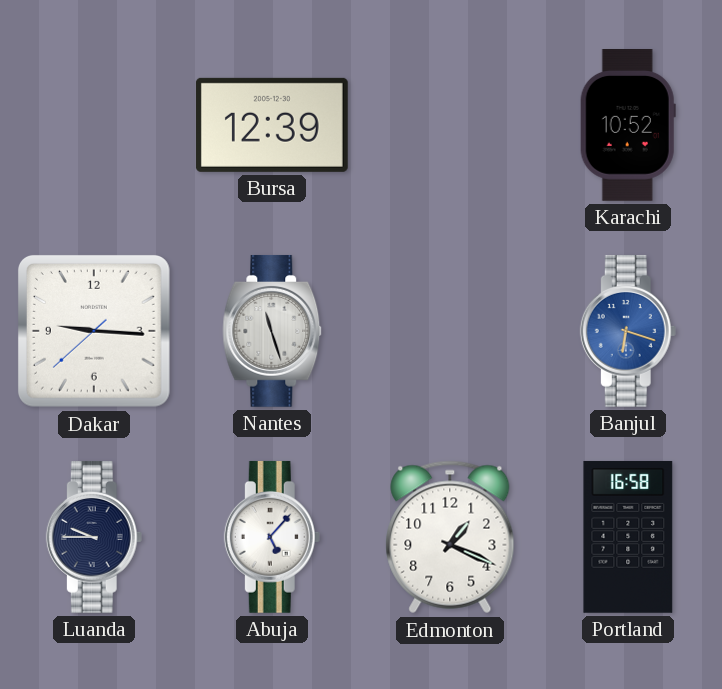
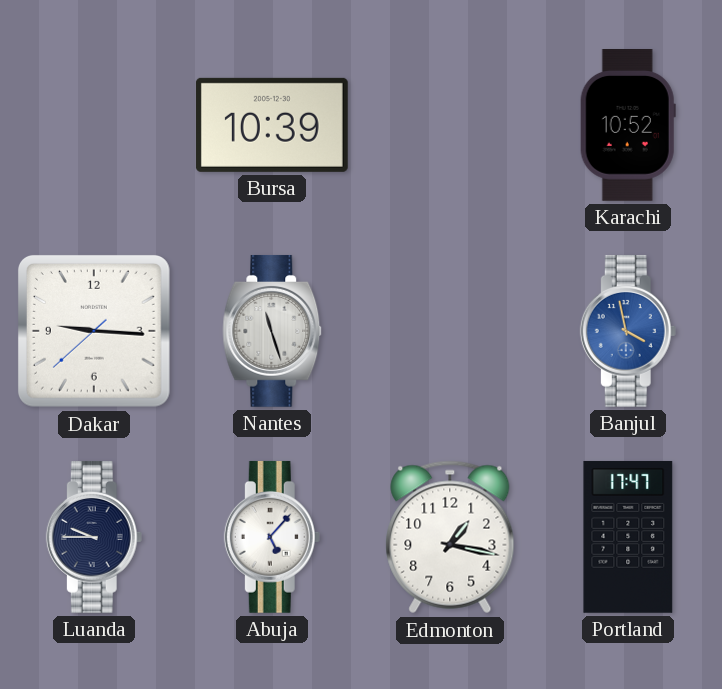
Bursa: 12:39 -> 10:39 (272, 125)
Banjul: 6:18 -> 3:58 (628, 331)
Edmonton: 1:19 -> 1:17 (450, 537)
Portland: 16:58 -> 17:47 (628, 537)
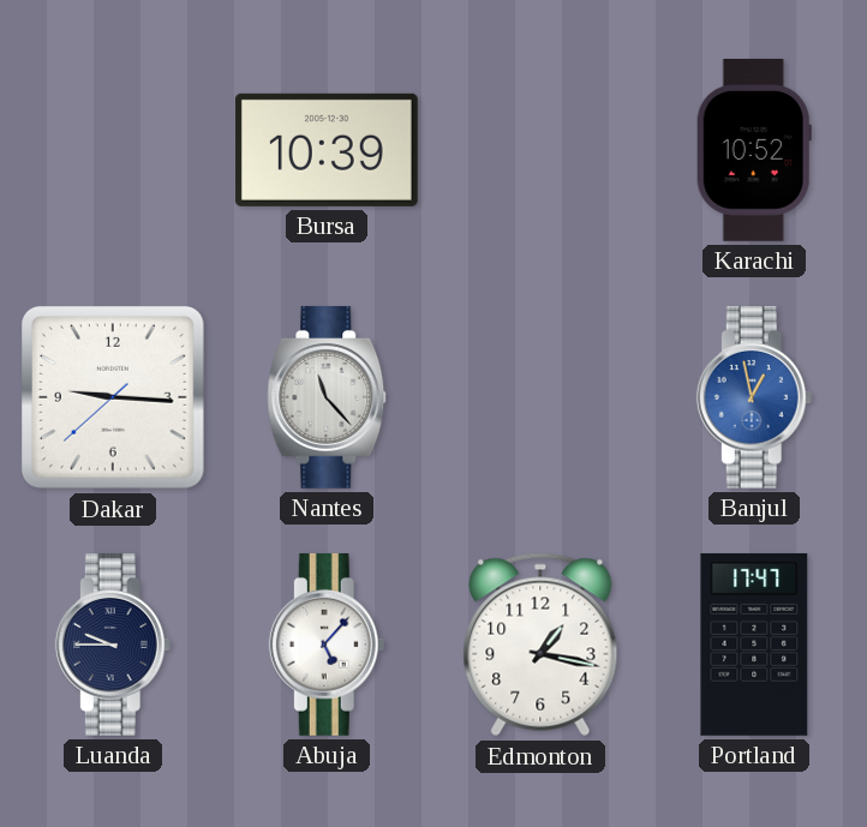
Nantes: 11:27 -> 11:23 (327, 397)
Banjul: 3:58 -> 12:58 (754, 397)
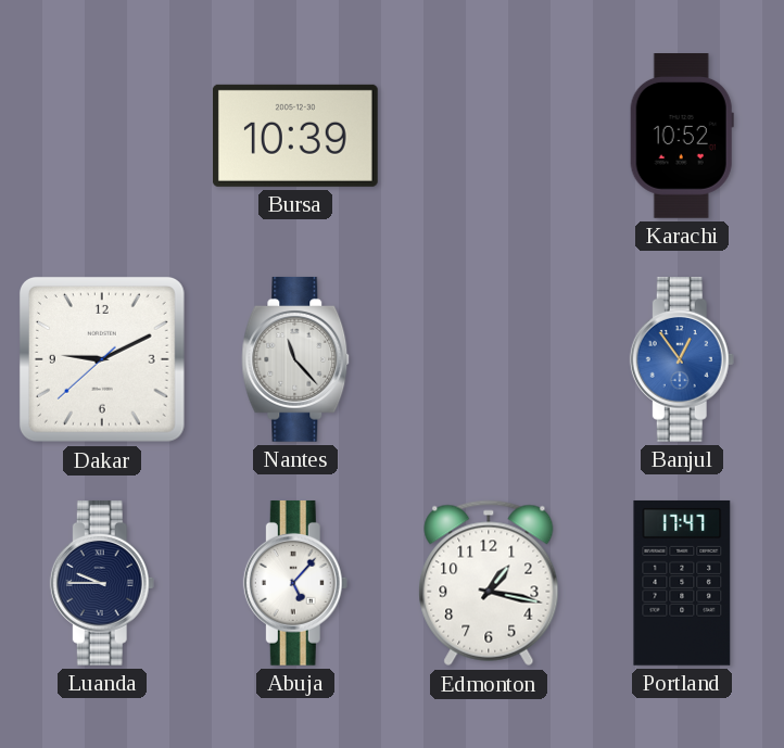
Dakar: 9:15 -> 9:10 (102, 359)
Banjul: 12:58 -> 12:54 (682, 359)
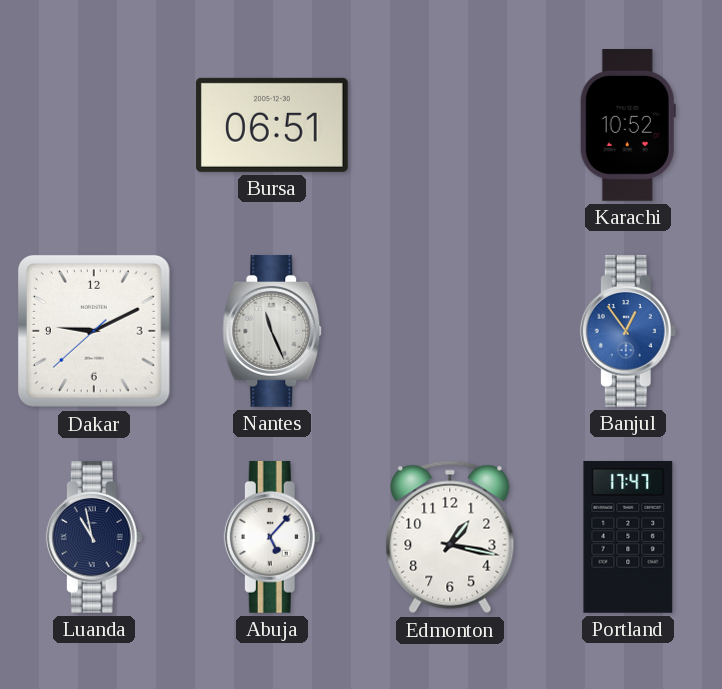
Bursa: 10:39 -> 06:51 (272, 125)
Nantes: 11:23 -> 11:26 (272, 331)
Luanda: 9:45 -> 10:58 (94, 537)
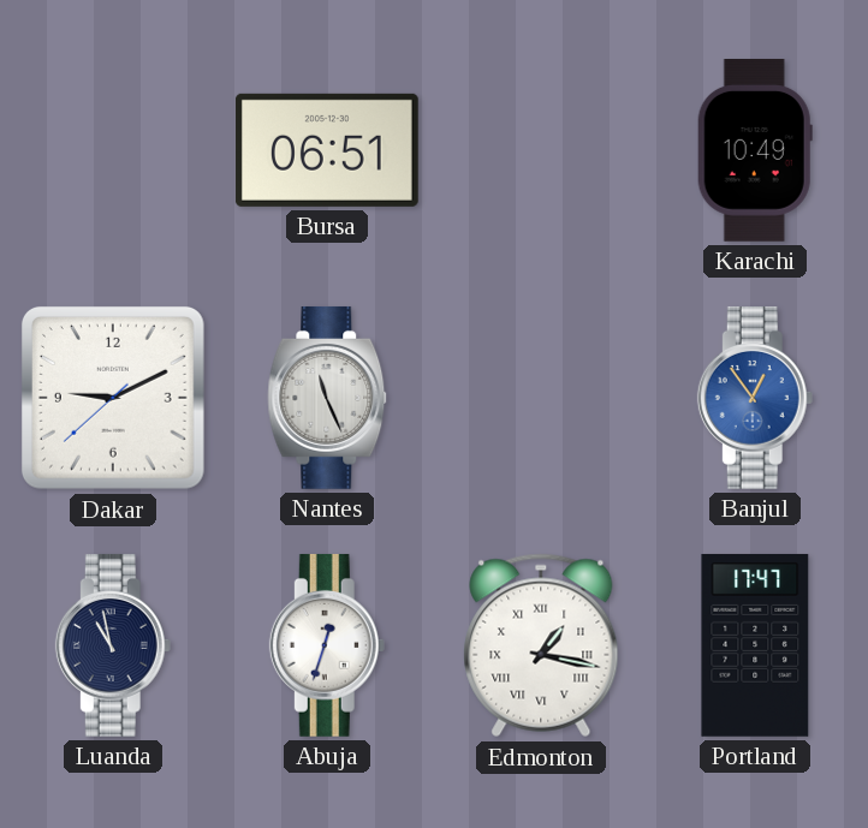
Karachi: 10:52 -> 10:49 (755, 151)
Abuja: 5:07 -> 12:33 (327, 645)
Edmonton numerals: Arabic -> Roman (541, 645)
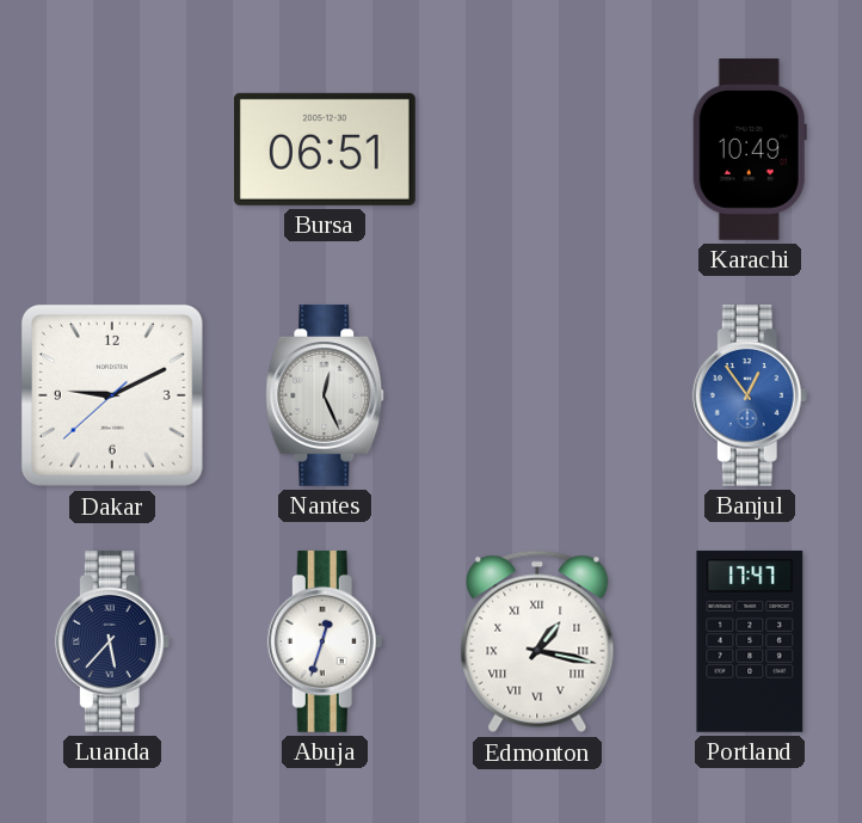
Nantes: 11:26 -> 12:26 (325, 395)
Luanda: 10:58 -> 5:37 (112, 641)
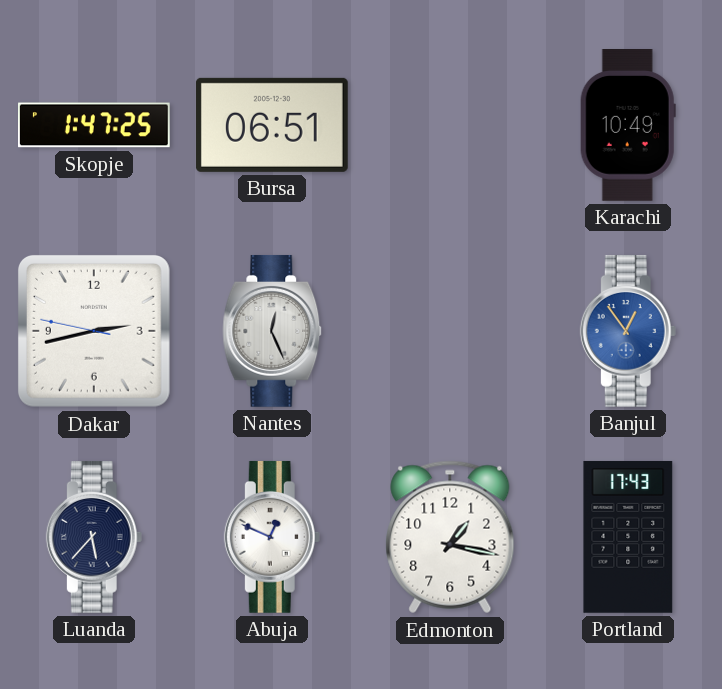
Skopje: none -> 1:47 (95, 125)
Dakar: 9:10 -> 2:42 (94, 331)
Abuja: 12:33 -> 12:49 (272, 537)
Edmonton numerals: Roman -> Arabic (450, 537)
Portland: 17:47 -> 17:43 (628, 537)
